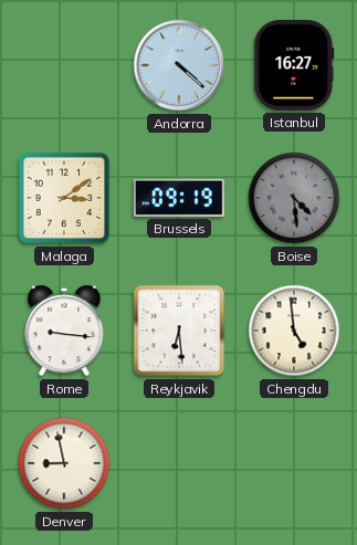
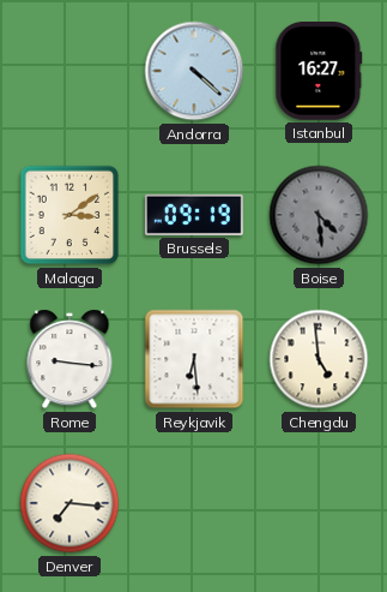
Denver: 8:58 -> 7:16 (69, 503)
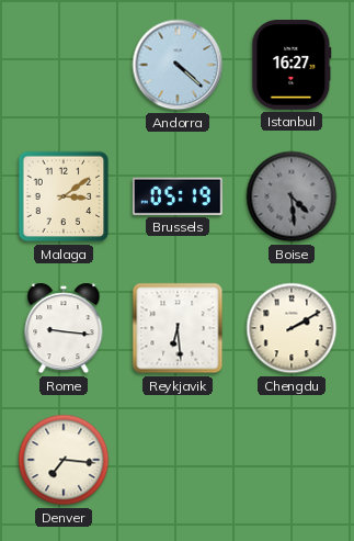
Brussels: 09:19 -> 05:19 (178, 196)
Chengdu: 4:59 -> 2:10 (292, 328)
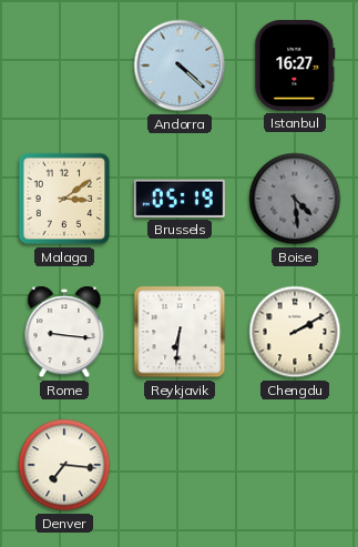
Reykjavik: 6:29 -> 6:31 (180, 332)
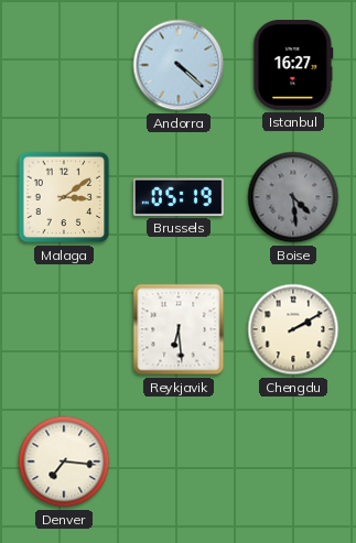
Rome: 9:16 -> none (64, 332)
Reykjavik: 6:31 -> 6:29 (179, 329)
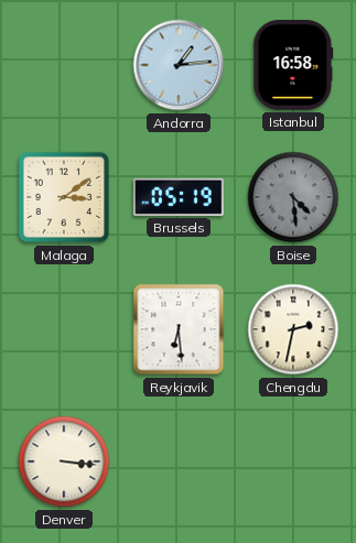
Andorra: 4:22 -> 1:14 (179, 65)
Istanbul: 16:27 -> 16:58 (293, 66)
Chengdu: 2:10 -> 2:32 (293, 329)
Denver: 7:16 -> 3:16 (64, 461)
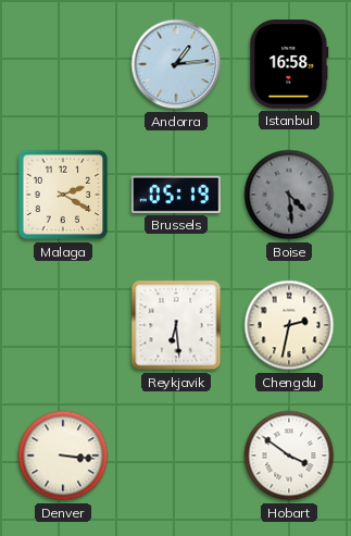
Malaga: 3:09 -> 2:20 (63, 195)
Hobart: none -> 3:51 (289, 456)
